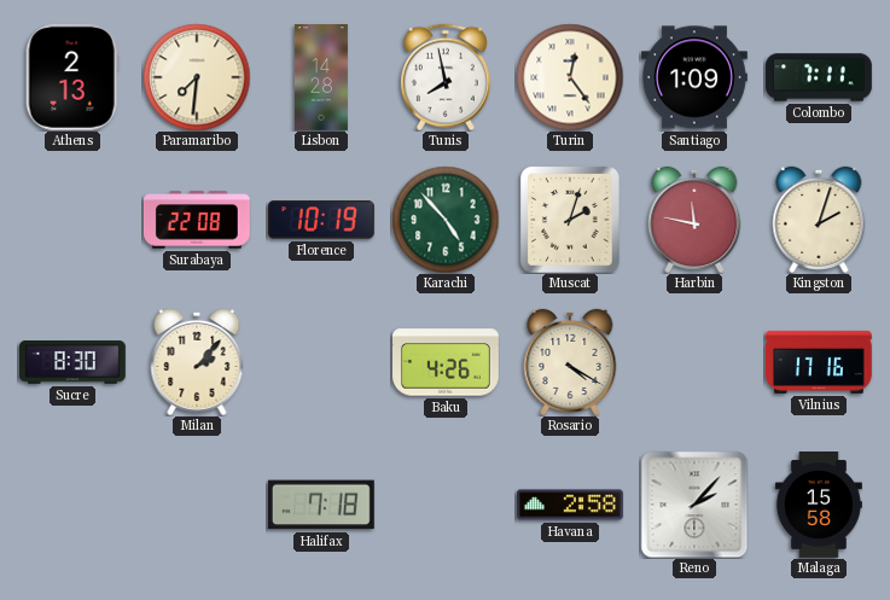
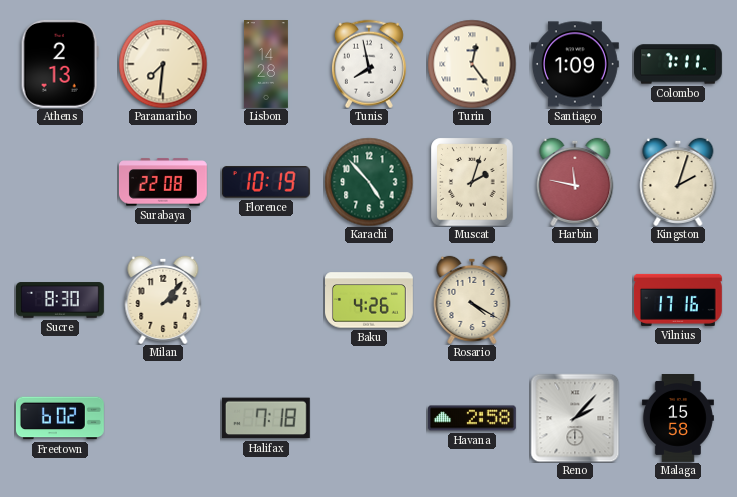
Freetown: none -> 6:02 (60, 418)
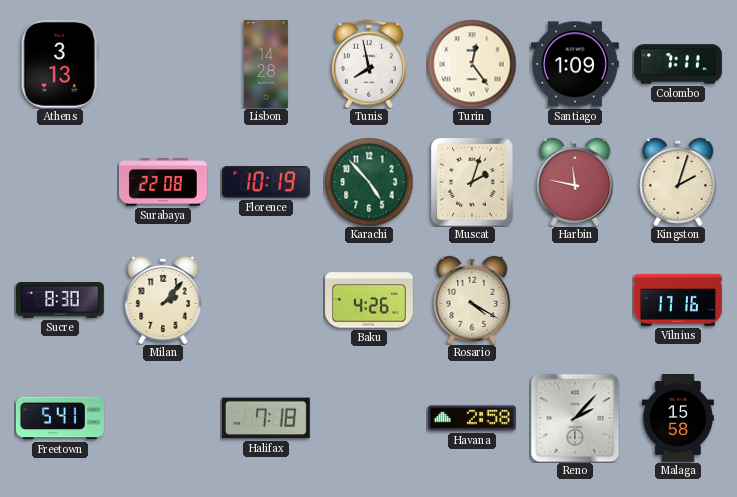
Athens: 2:13 -> 3:13 (60, 64)
Paramaribo: 7:31 -> none (163, 64)
Freetown: 6:02 -> 5:41 (60, 418)
